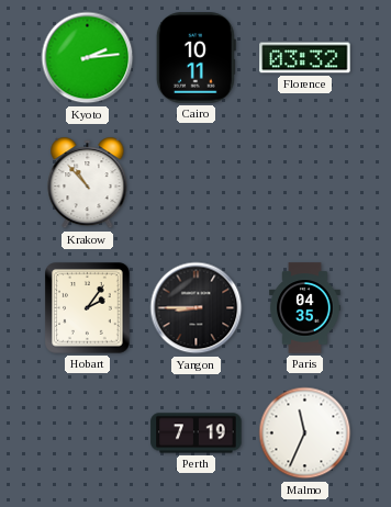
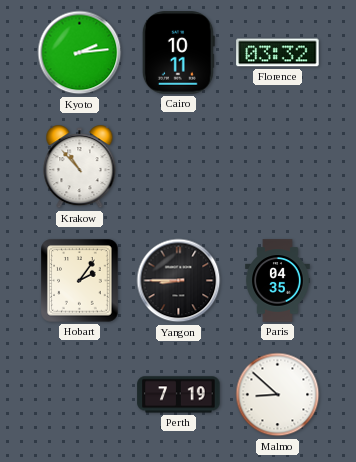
Malmo: 11:34 -> 8:52 (278, 395)
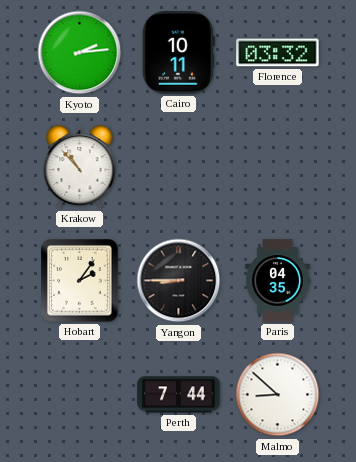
Perth: 7:19 -> 7:44 (179, 395)
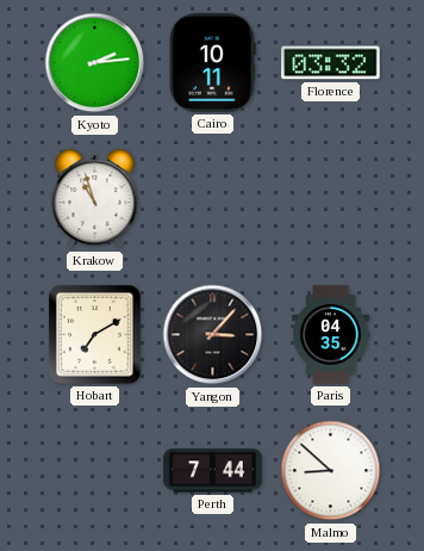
Krakow: 10:53 -> 10:57 (95, 199)
Hobart: 2:06 -> 7:10 (95, 335)
Yangon: 8:45 -> 3:07 (213, 335)
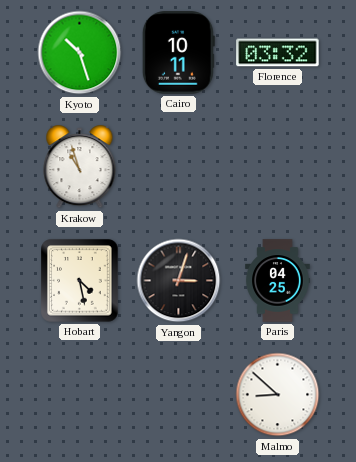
Kyoto: 2:14 -> 10:27 (80, 53)
Hobart: 7:10 -> 4:28 (80, 281)
Yangon: 3:07 -> 3:03 (179, 281)
Paris: 04:35 -> 04:25 (278, 281)
Perth: 7:44 -> none (213, 471)
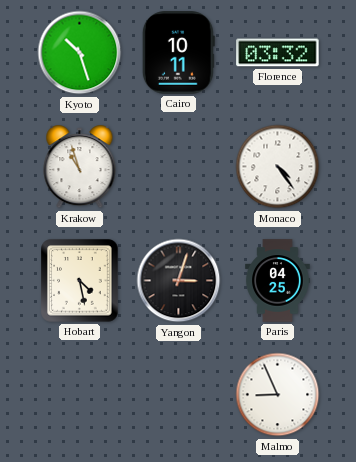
Monaco: none -> 4:24 (278, 167)
Malmo: 8:52 -> 8:56 (278, 395)
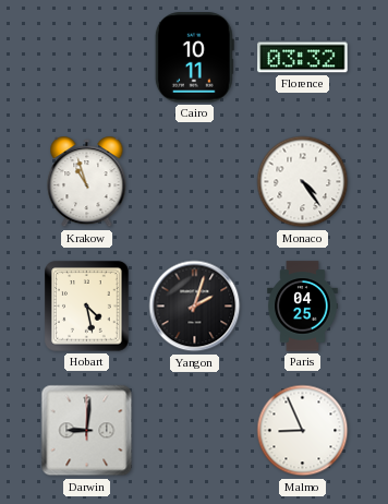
Kyoto: 10:27 -> none (80, 53)
Yangon: 3:03 -> 2:03 (195, 307)
Darwin: none -> 9:01 (87, 431)
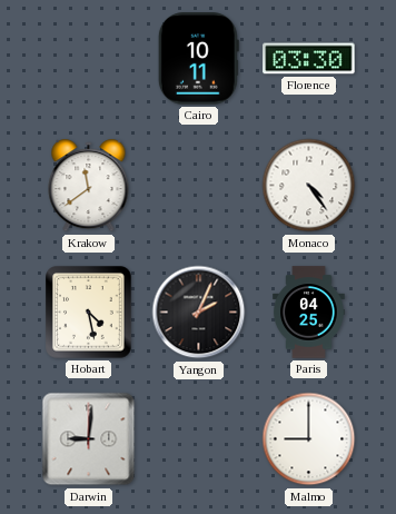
Florence: 03:32 -> 03:30 (309, 59)
Krakow: 10:57 -> 11:39 (89, 186)
Yangon: 2:03 -> 2:04 (199, 313)
Malmo: 8:56 -> 9:00 (309, 439)
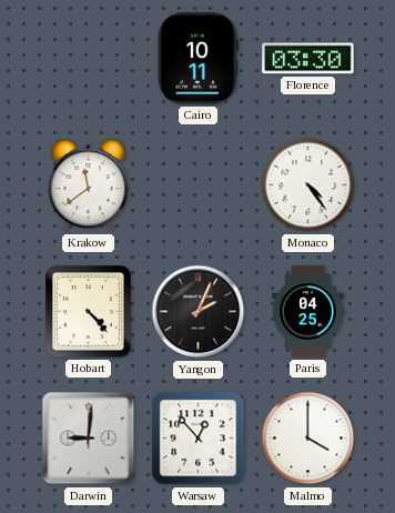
Hobart: 4:28 -> 4:23 (89, 312)
Warsaw: none -> 12:53 (199, 439)
Malmo: 9:00 -> 4:00 (308, 439)
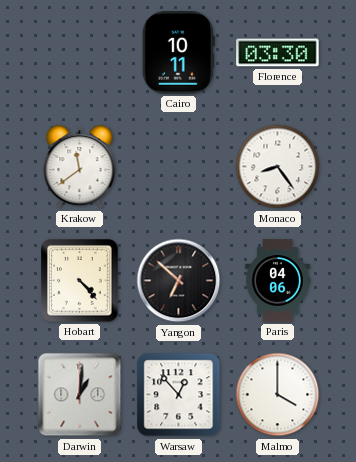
Monaco: 4:24 -> 8:24 (278, 167)
Yangon: 2:04 -> 6:52 (179, 281)
Paris: 04:25 -> 04:06 (278, 281)
Darwin: 9:01 -> 1:01 (80, 395)
